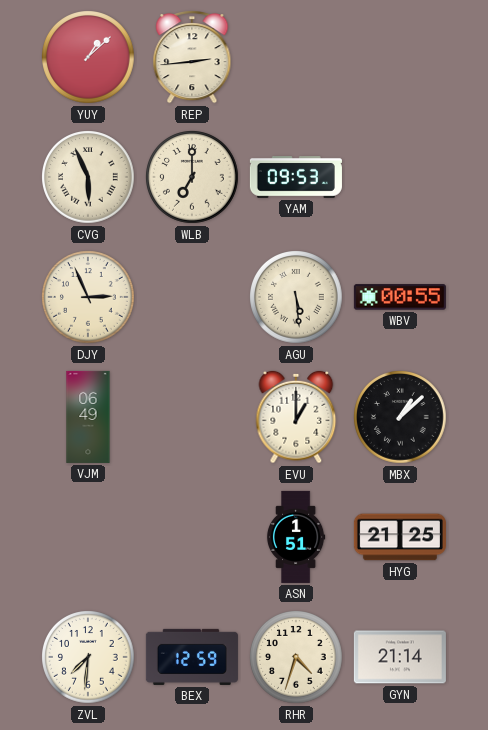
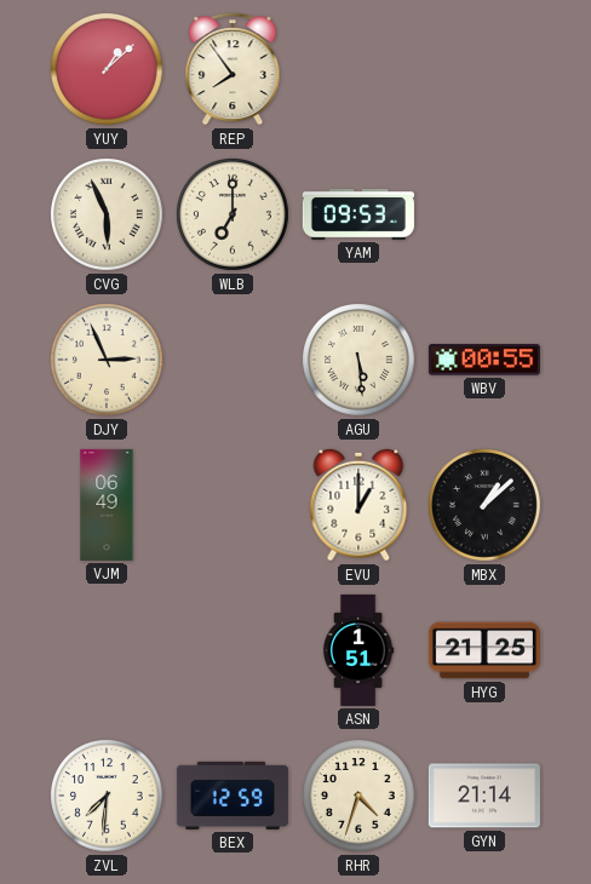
REP: 2:44 -> 7:54 (233, 70)
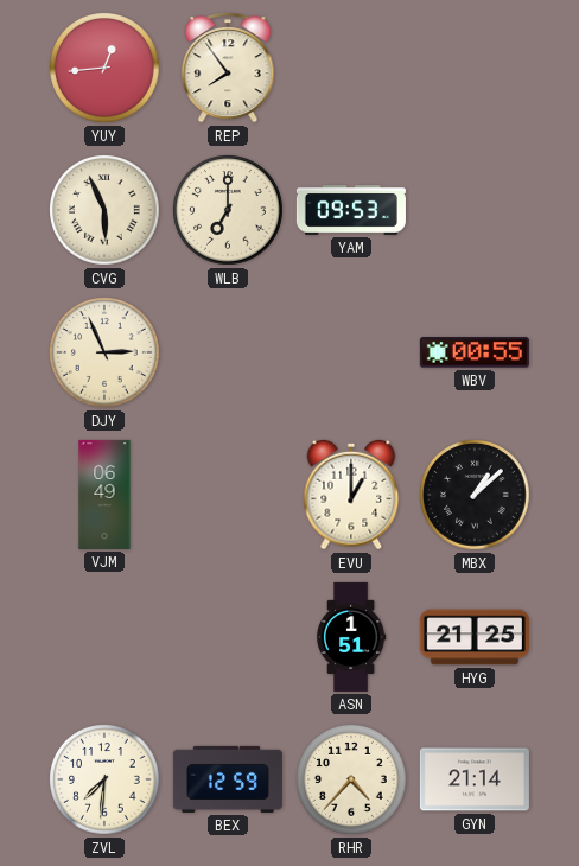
YUY: 1:08 -> 12:44 (106, 69)
AGU: 5:29 -> none (360, 361)
RHR: 4:33 -> 4:37 (352, 781)
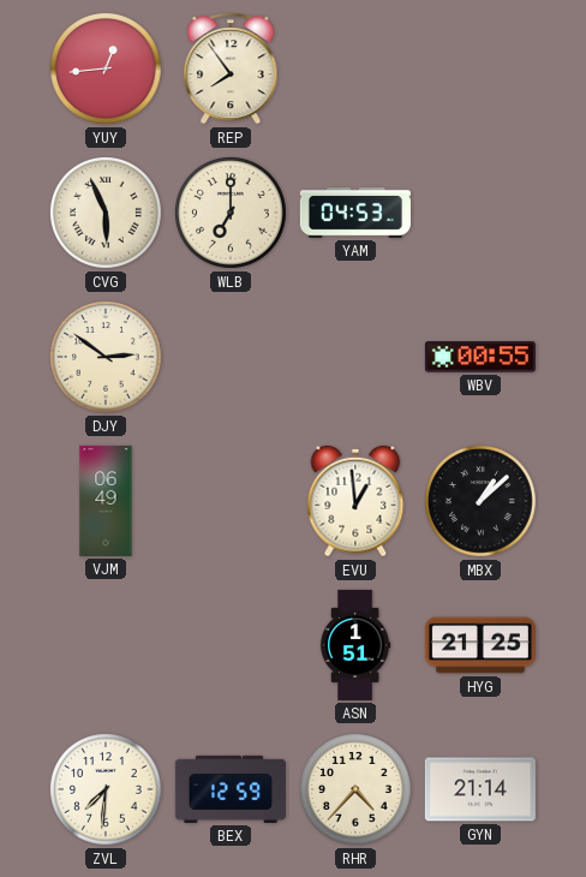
YAM: 09:53 -> 04:53 (355, 214)
DJY: 2:56 -> 2:51 (107, 358)
EVU: 1:00 -> 12:59 (355, 501)
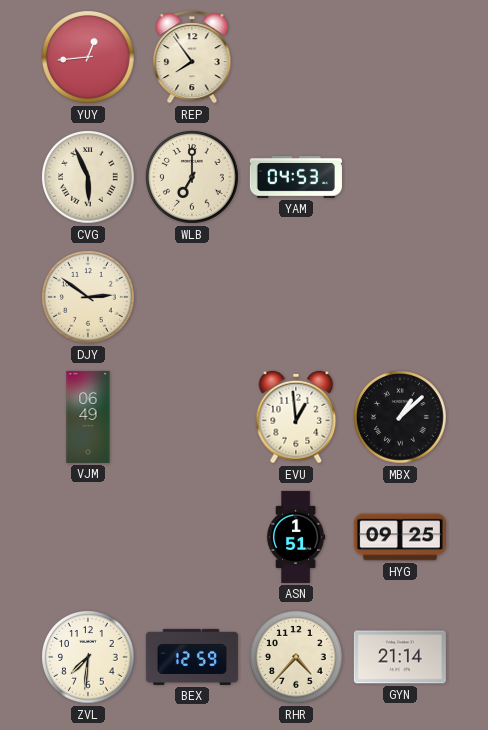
WBV: 00:55 -> none (480, 357)
HYG: 21:25 -> 09:25 (400, 537)
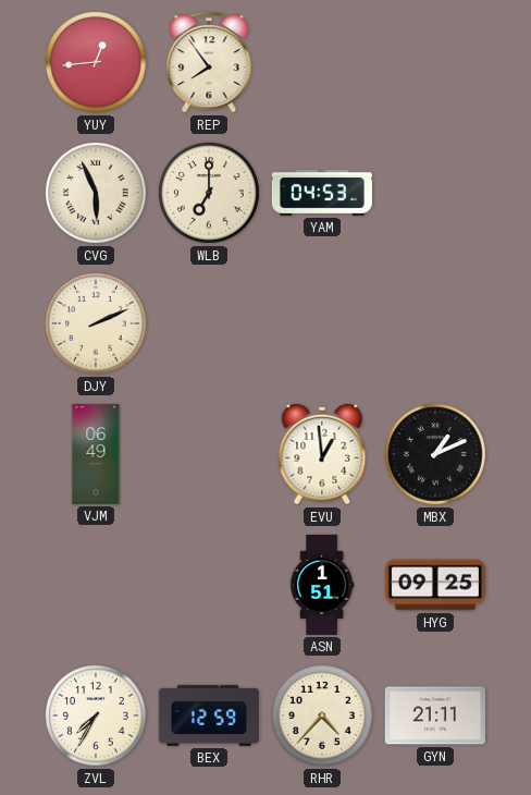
DJY: 2:51 -> 2:11 (97, 325)
MBX: 1:08 -> 1:11 (436, 455)
ZVL: 7:31 -> 7:35 (97, 717)
GYN: 21:14 -> 21:11 (435, 715)
